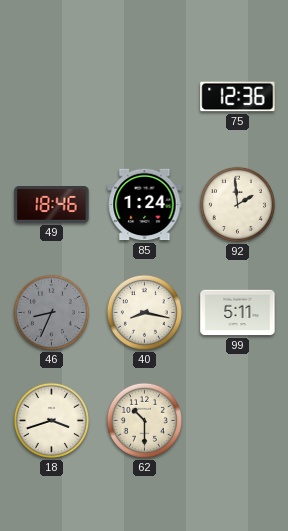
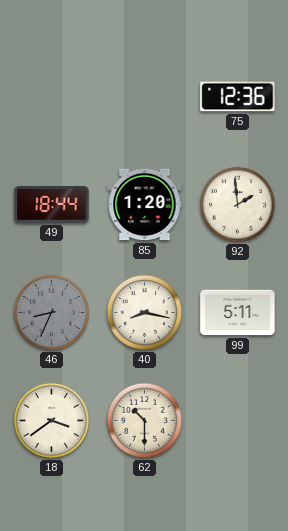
49: 18:46 -> 18:44 (52, 205)
85: 1:24 -> 1:20 (145, 205)
18: 3:42 -> 3:39 (51, 420)
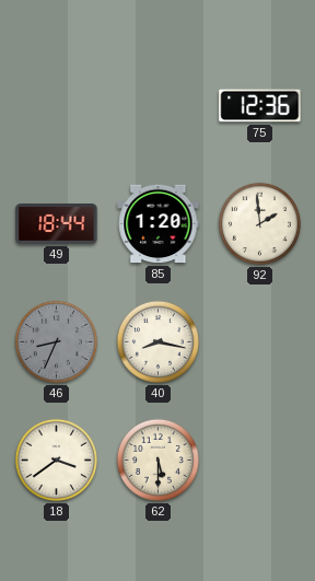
99: 5:11 -> none (238, 313)
62: 10:30 -> 5:30 (157, 460)
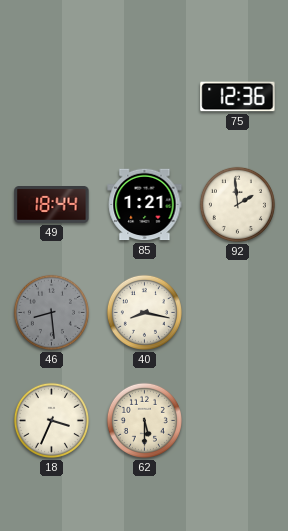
85: 1:20 -> 1:21 (145, 205)
46: 8:34 -> 8:29 (51, 312)
18: 3:39 -> 3:34 (51, 420)
